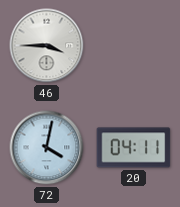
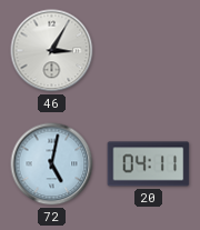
46: 3:45 -> 3:05 (52, 51)
72: 4:02 -> 5:02 (52, 164)
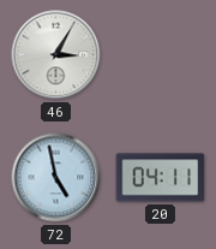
72: 5:02 -> 4:58 (56, 178)
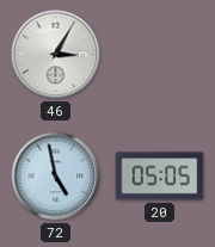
20: 04:11 -> 05:05 (160, 177)
